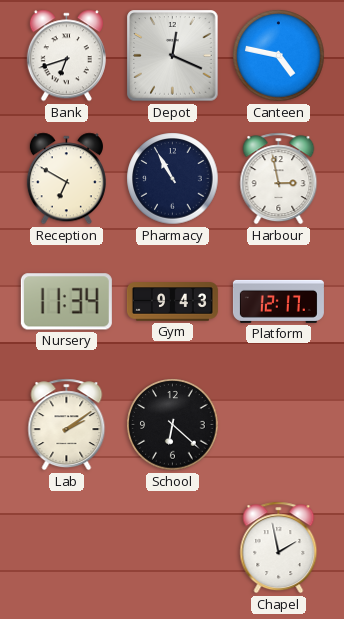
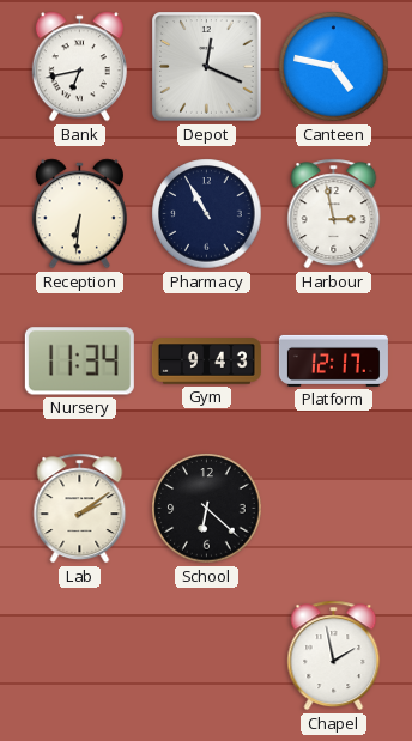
Bank: 6:42 -> 6:43 (79, 67)
Reception: 6:50 -> 6:31 (79, 214)
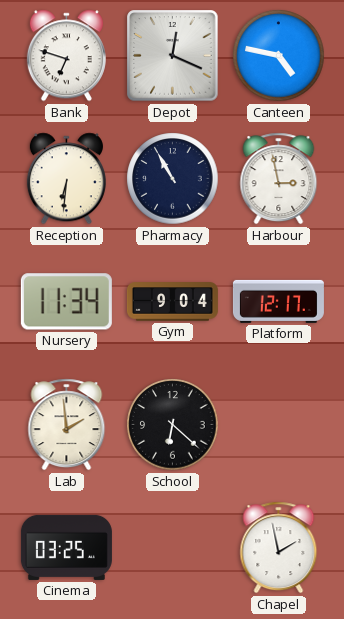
Bank: 6:43 -> 6:48 (66, 56)
Gym: 9:43 -> 9:04 (172, 302)
Lab: 2:09 -> 1:59 (67, 425)
Cinema: none -> 03:25 (66, 547)
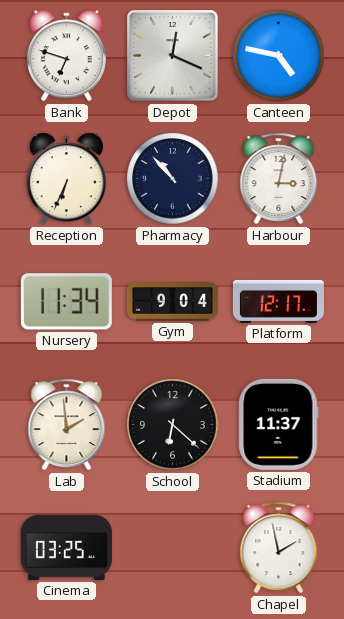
Reception: 6:31 -> 6:34 (66, 179)
Pharmacy: 10:55 -> 10:53 (173, 179)
Harbour: 2:58 -> 3:02 (279, 179)
Stadium: none -> 11:37 (279, 424)
